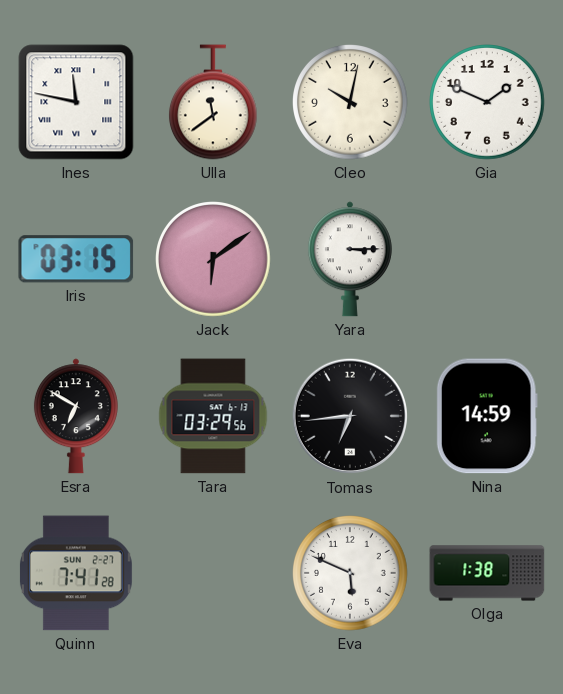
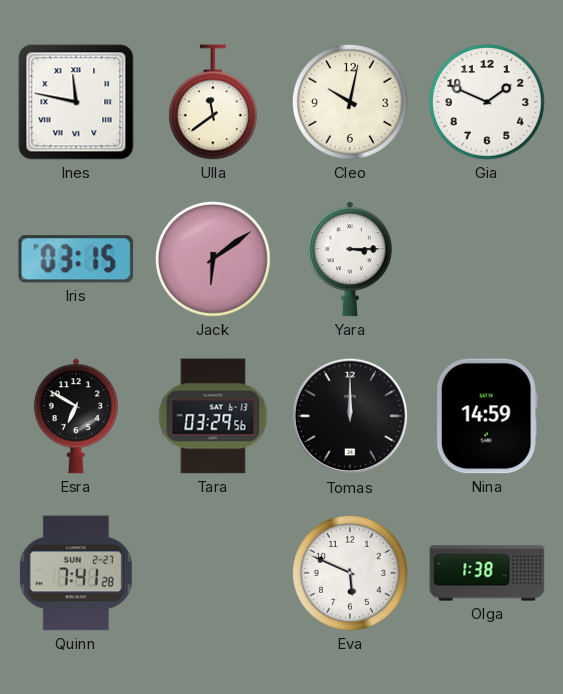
Tomas: 6:44 -> 12:00 (350, 416)
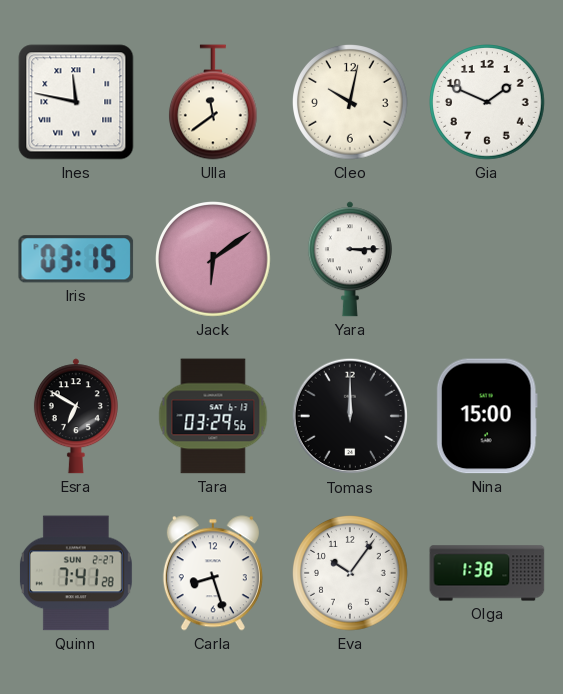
Nina: 14:59 -> 15:00 (487, 416)
Carla: none -> 8:27 (213, 573)
Eva: 5:49 -> 10:06 (350, 573)
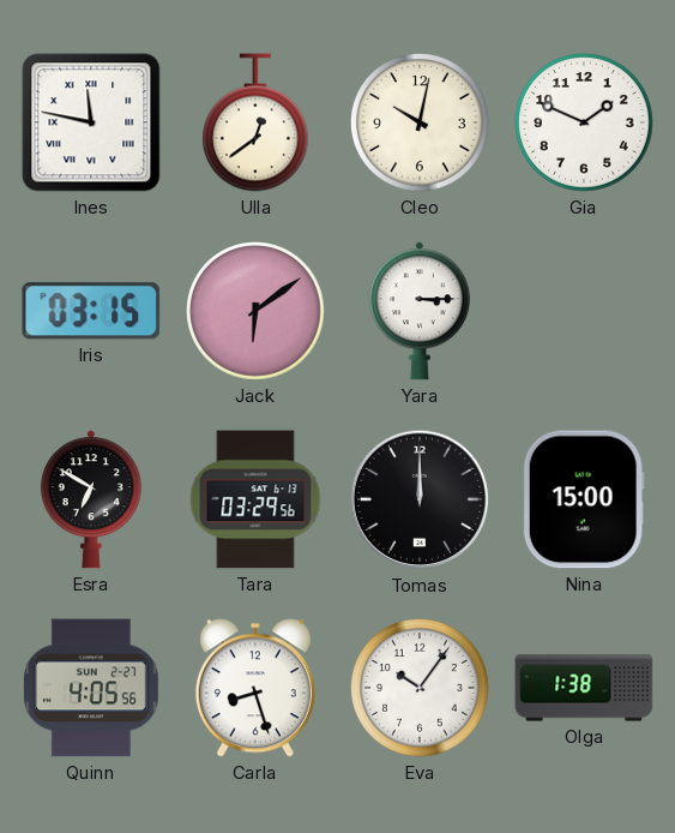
Ulla: 11:39 -> 12:39 (257, 122)
Quinn: 7:41 -> 4:05 (91, 688)
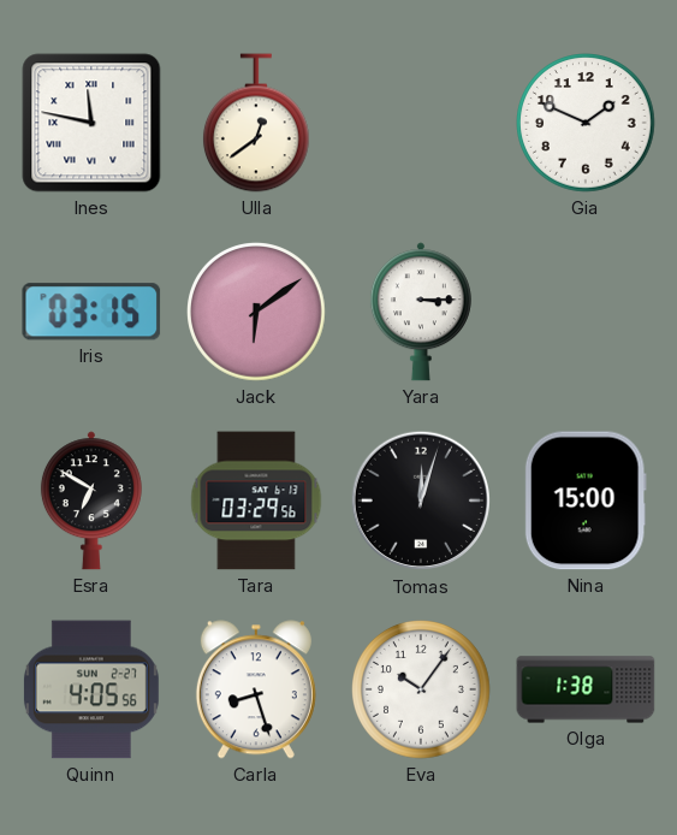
Cleo: 10:02 -> none (420, 122)
Tomas: 12:00 -> 12:03 (421, 501)
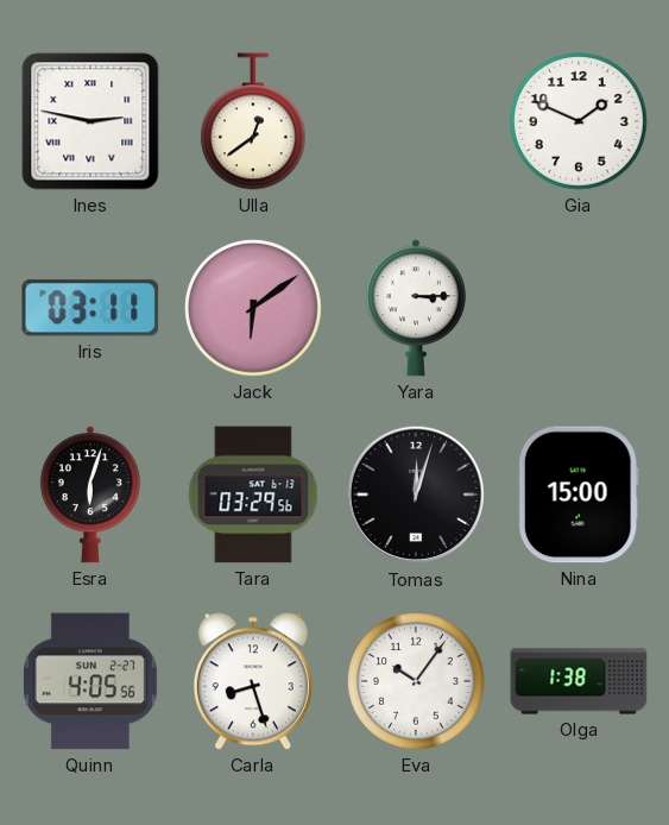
Ines: 11:47 -> 2:47 (90, 121)
Iris: 03:15 -> 03:11 (90, 308)
Esra: 6:50 -> 6:03 (90, 495)
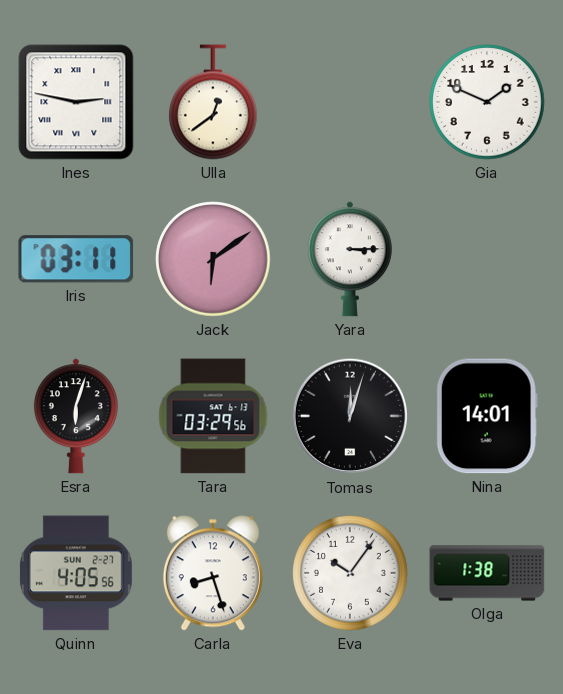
Nina: 15:00 -> 14:01 (487, 416)
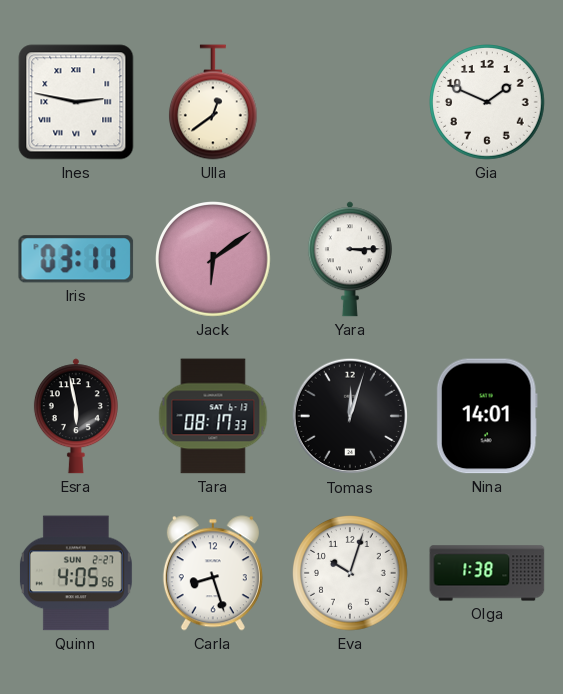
Esra: 6:03 -> 5:58 (76, 416)
Tara: 03:29 -> 08:17 (213, 416)
Eva: 10:06 -> 10:03 (350, 573)
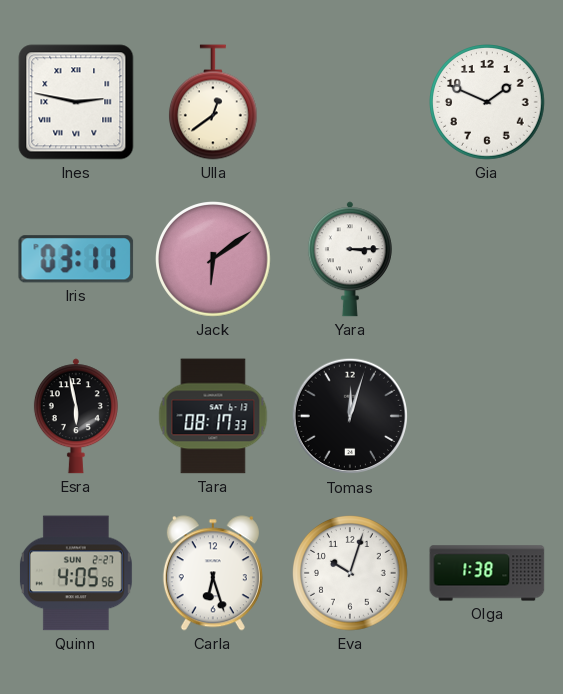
Nina: 14:01 -> none (487, 416)
Carla: 8:27 -> 6:27 (213, 573)
